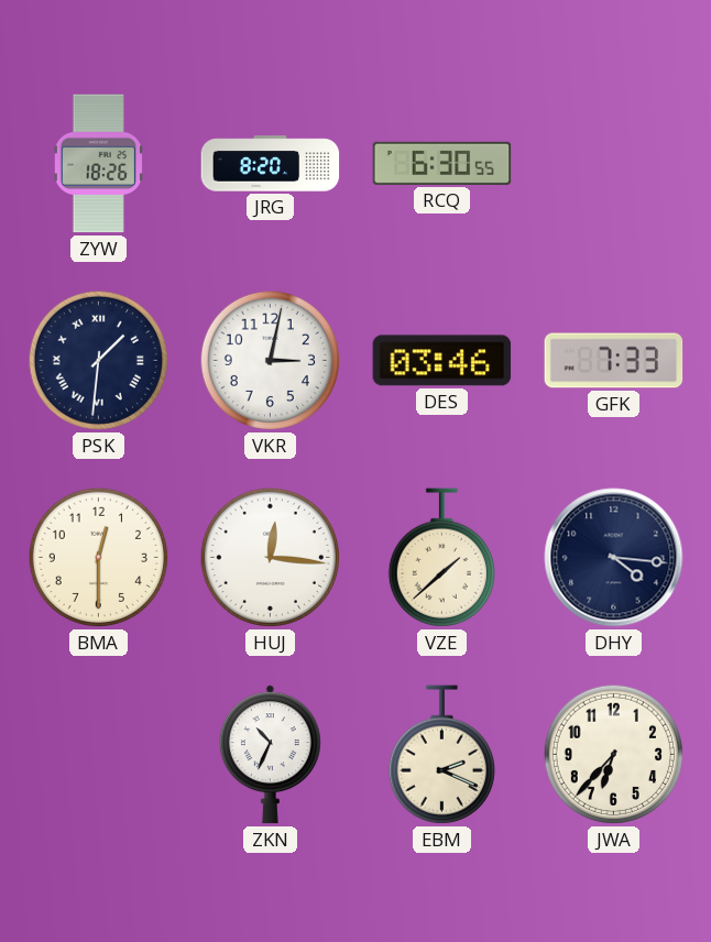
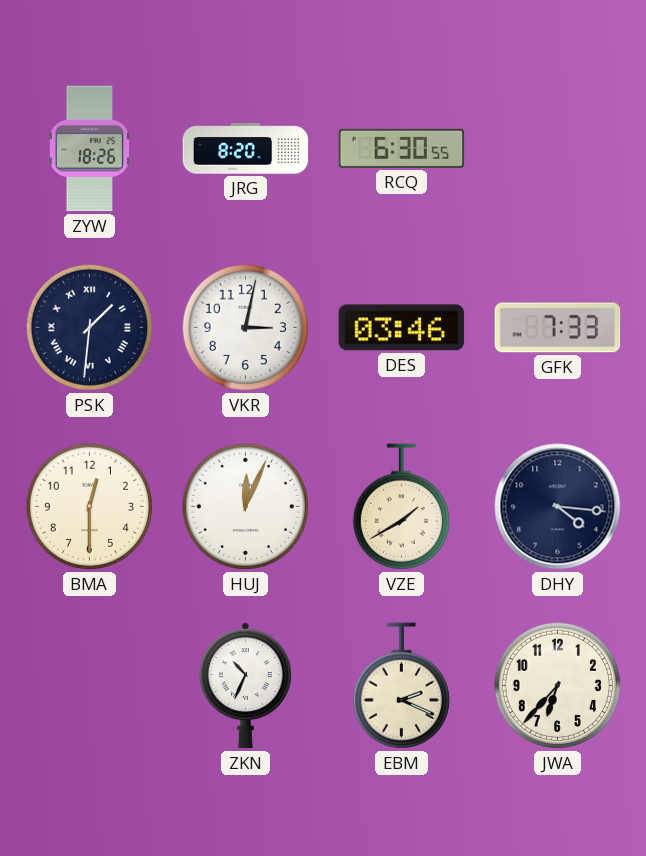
HUJ: 12:16 -> 12:04 (245, 506)
VZE: 1:38 -> 1:40 (401, 507)
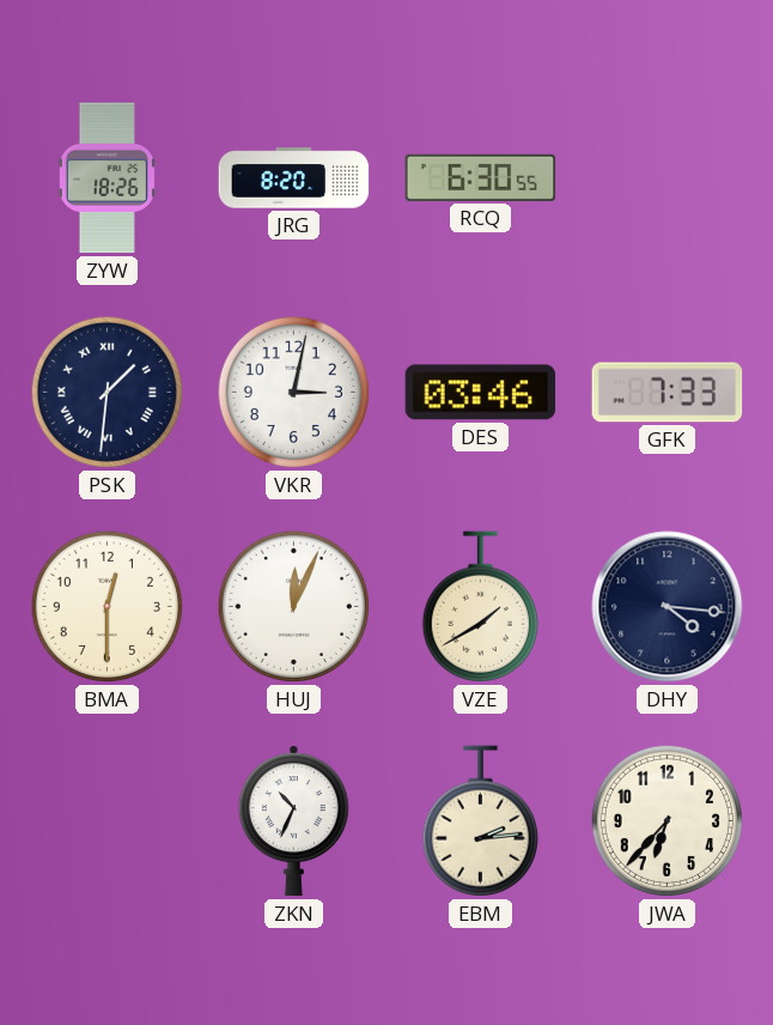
EBM: 2:19 -> 2:14 (480, 821)
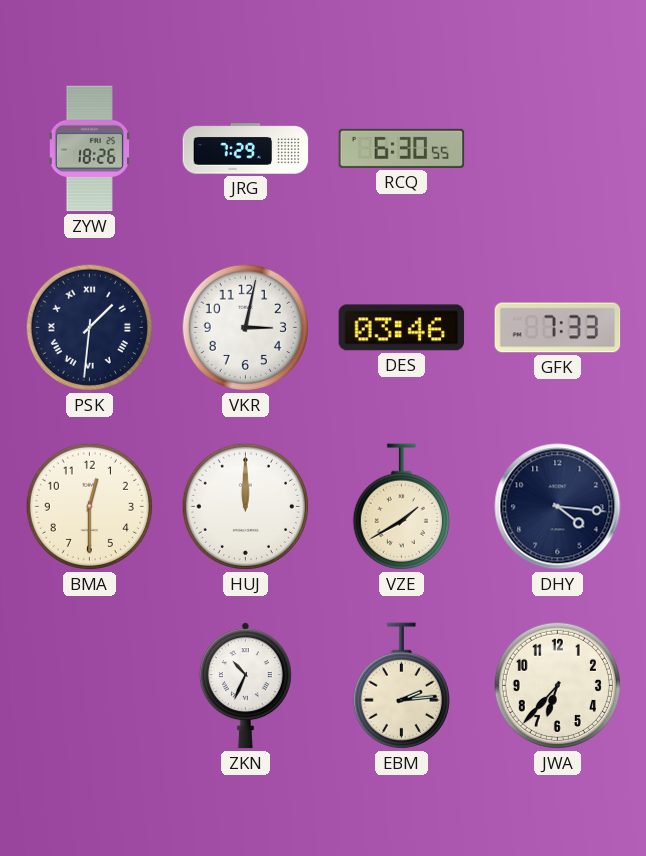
JRG: 8:20 -> 7:29 (246, 149)
HUJ: 12:04 -> 12:00 (245, 506)
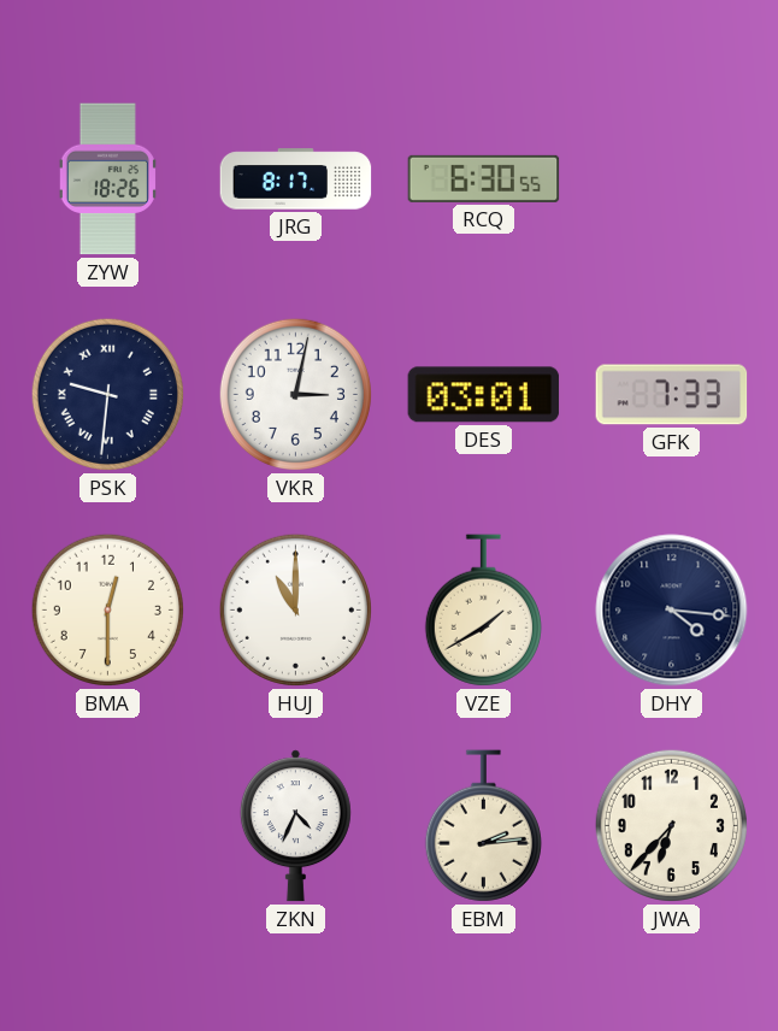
JRG: 7:29 -> 8:17 (296, 179)
PSK: 1:31 -> 9:31 (107, 394)
DES: 03:46 -> 03:01 (484, 395)
HUJ: 12:00 -> 11:00 (295, 609)
ZKN: 10:34 -> 4:34 (295, 826)
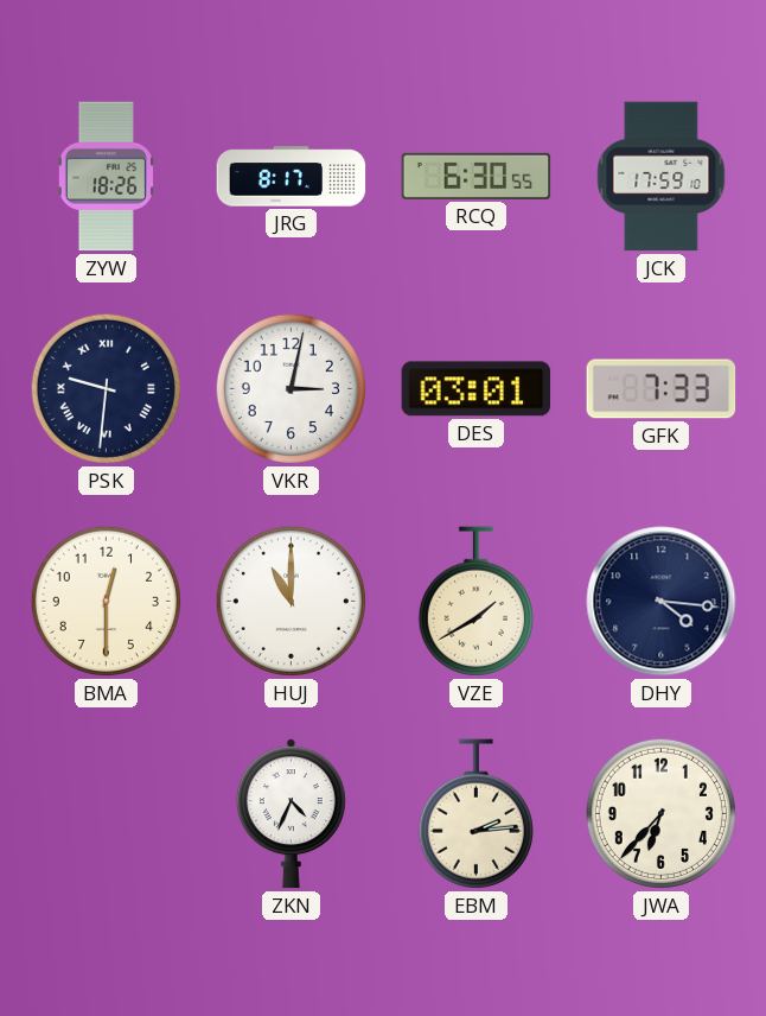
JCK: none -> 17:59 (662, 177)
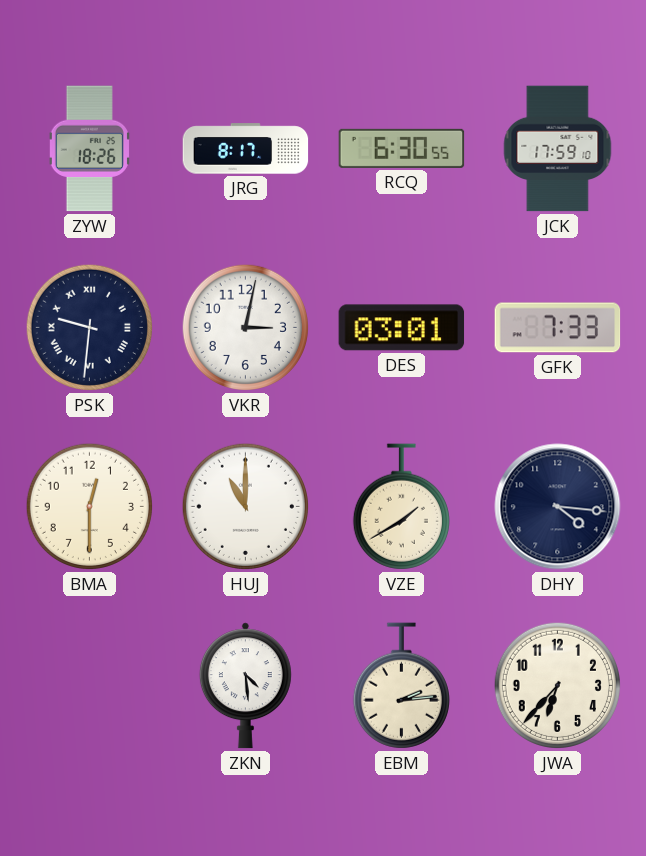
ZKN: 4:34 -> 4:29 (245, 686)
